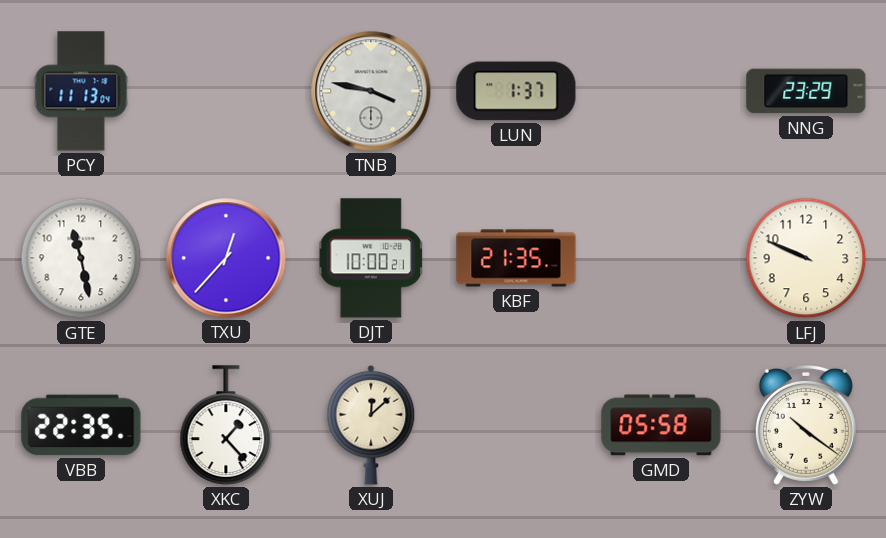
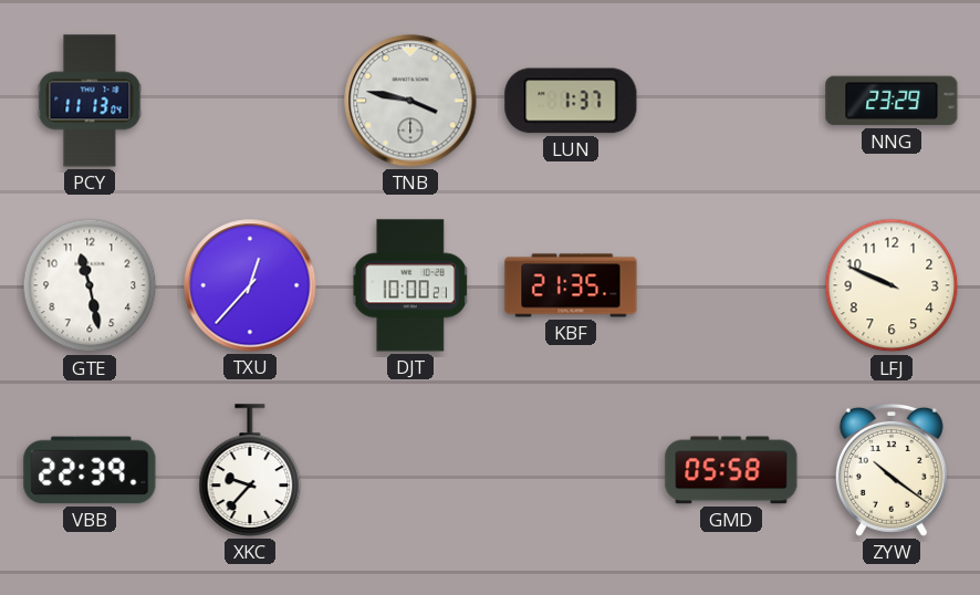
VBB: 22:35 -> 22:39 (90, 470)
XKC: 1:23 -> 9:37 (250, 470)
XUJ: 12:08 -> none (371, 425)
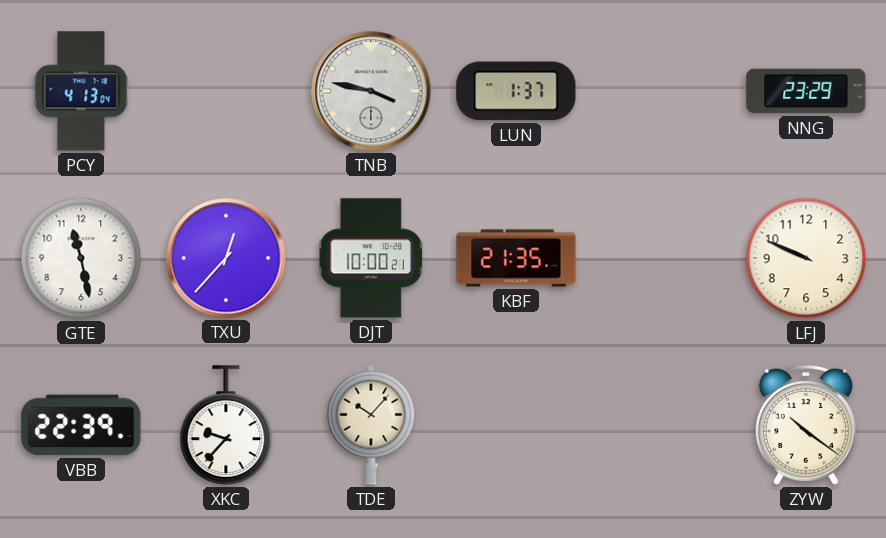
PCY: 11:13 -> 4:13 (81, 91)
TDE: none -> 10:07 (371, 425)
GMD: 05:58 -> none (731, 470)
